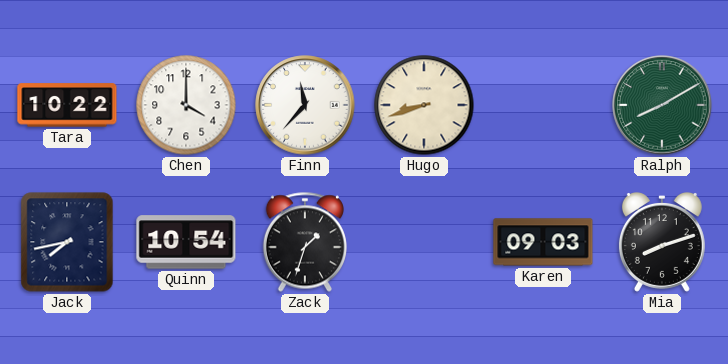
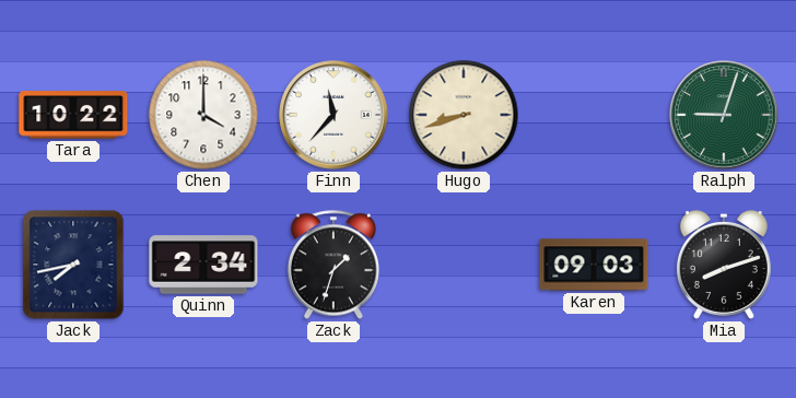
Ralph: 8:10 -> 9:03 (724, 115)
Quinn: 10:54 -> 2:34 (203, 265)
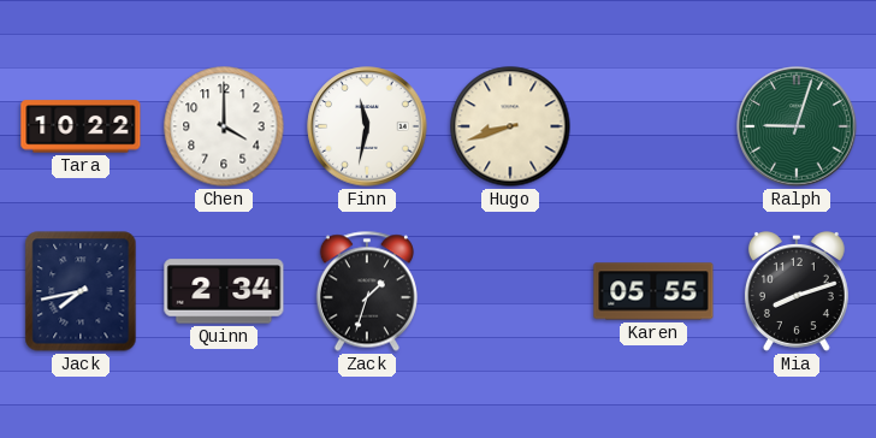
Finn: 11:37 -> 11:32 (367, 126)
Karen: 09:03 -> 05:55 (653, 291)
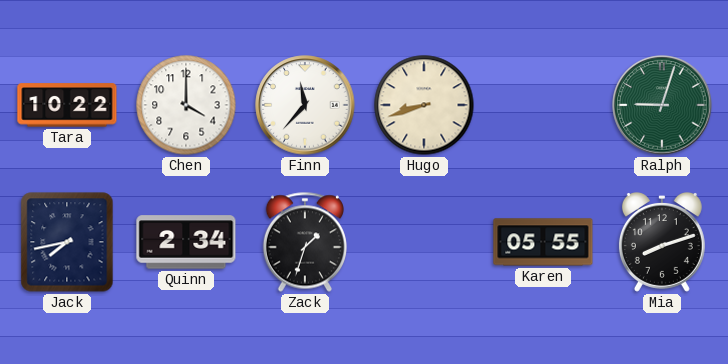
Finn: 11:32 -> 11:37 (305, 105)
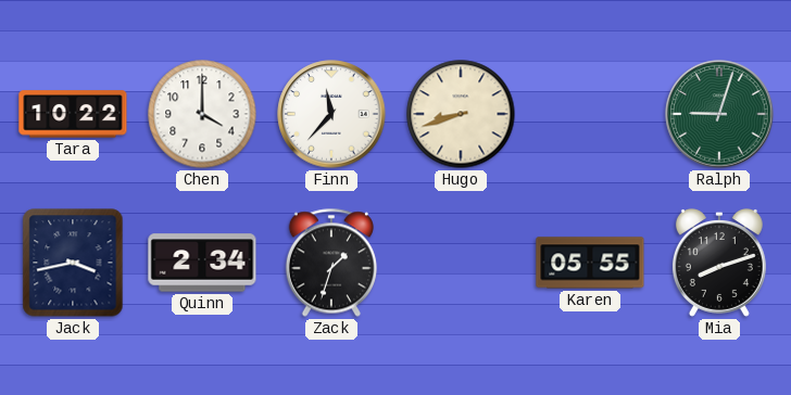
Jack: 7:43 -> 3:43 (73, 263)
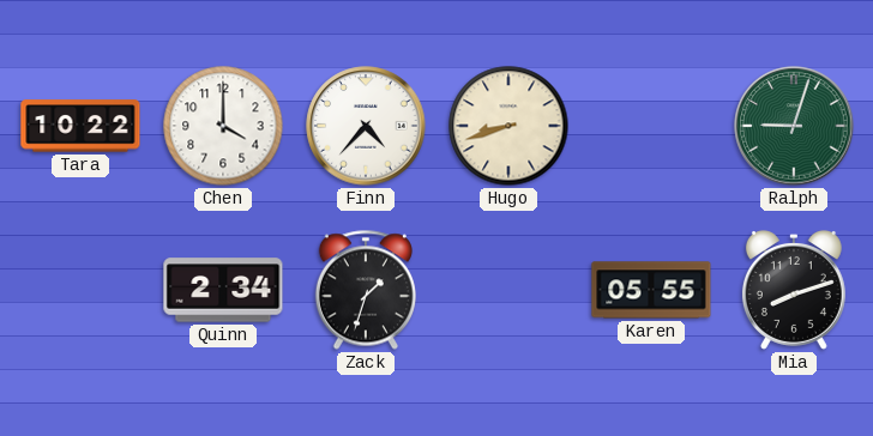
Finn: 11:37 -> 4:37 (366, 126)
Jack: 3:43 -> none (73, 263)
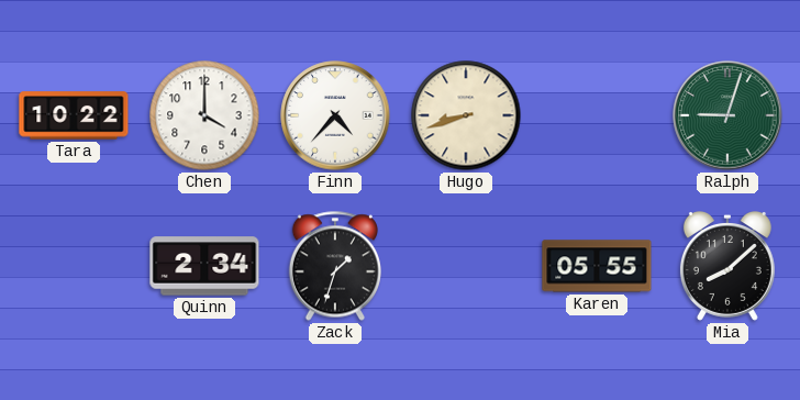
Mia: 8:12 -> 8:08 (727, 267)
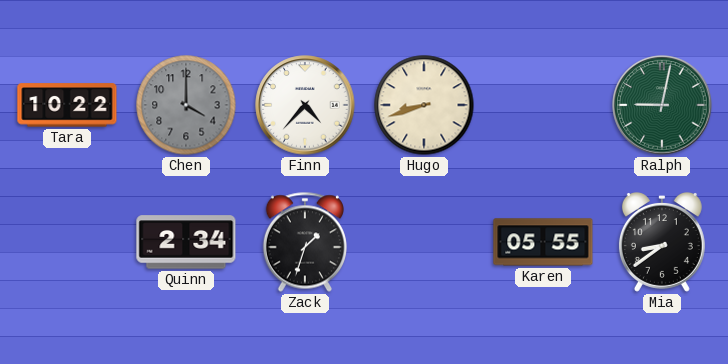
Chen dial: white -> grey (186, 105)
Ralph: 9:03 -> 9:02 (662, 105)
Mia: 8:08 -> 8:39 (662, 243)
